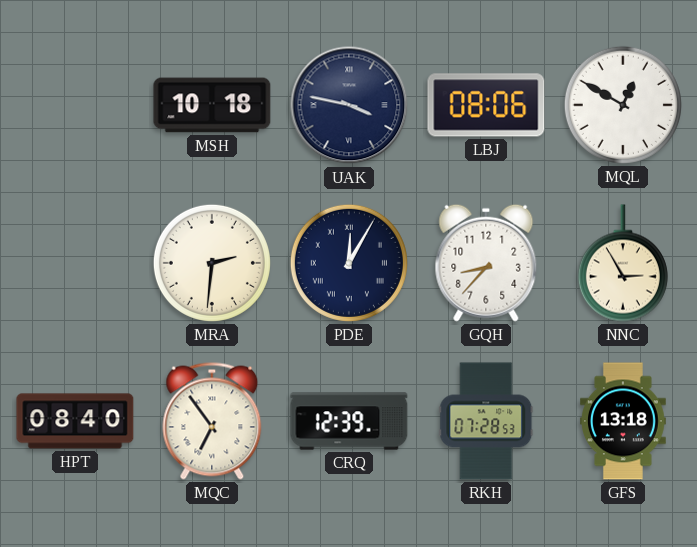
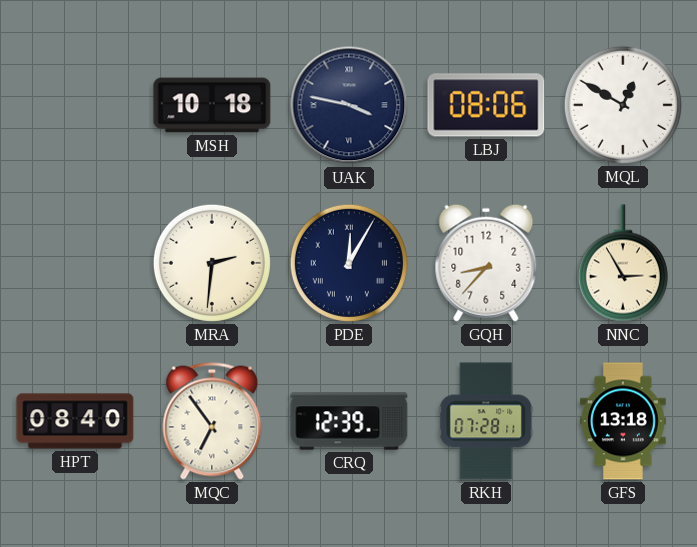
RKH: 07:28:53 -> 07:28:11 (486, 421)
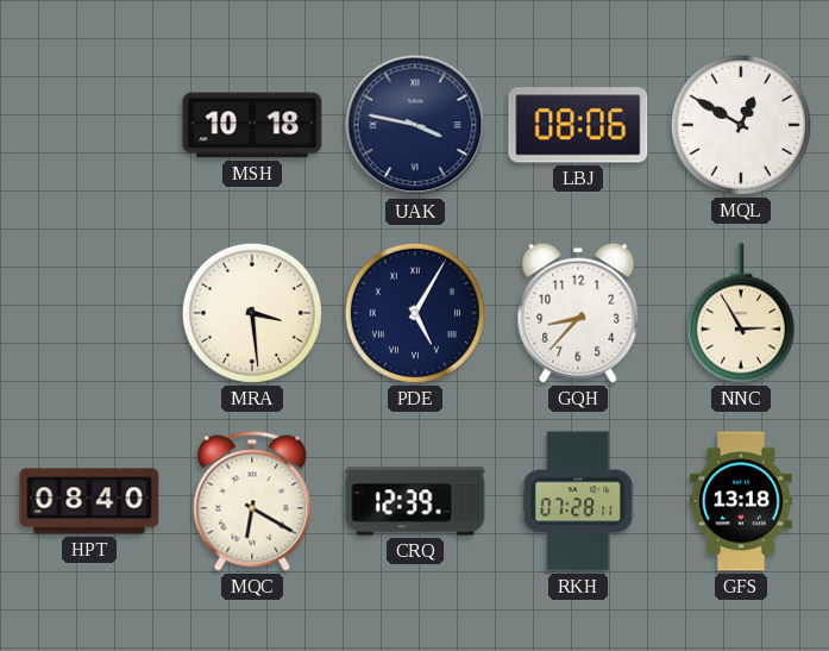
MRA: 2:31 -> 3:29 (252, 313)
PDE: 12:05 -> 5:05 (415, 313)
MQC: 6:54 -> 6:20 (252, 501)
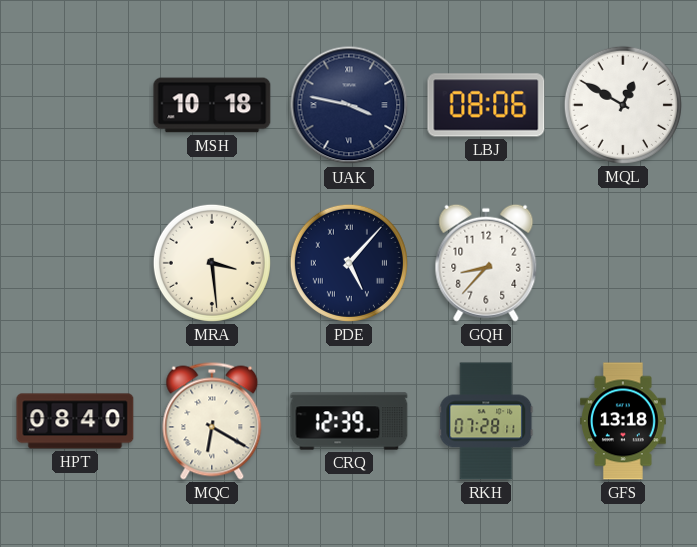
PDE: 5:05 -> 5:07 (349, 263)
NNC: 2:55 -> none (741, 313)
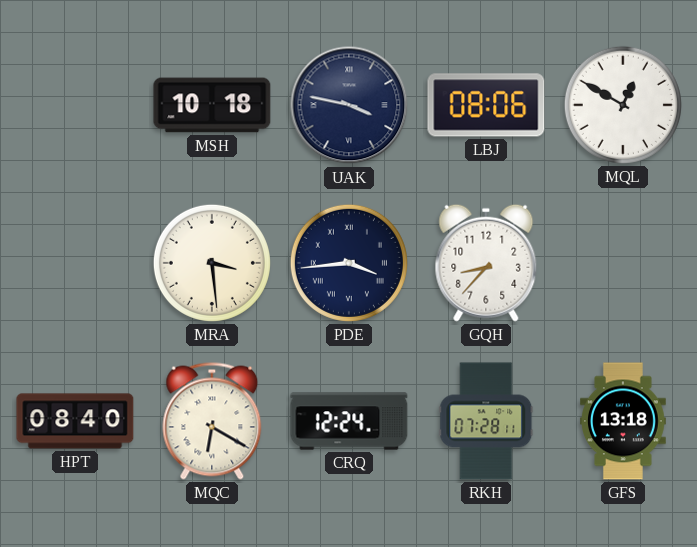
PDE: 5:07 -> 3:44 (349, 263)
CRQ: 12:39 -> 12:24 (349, 421)
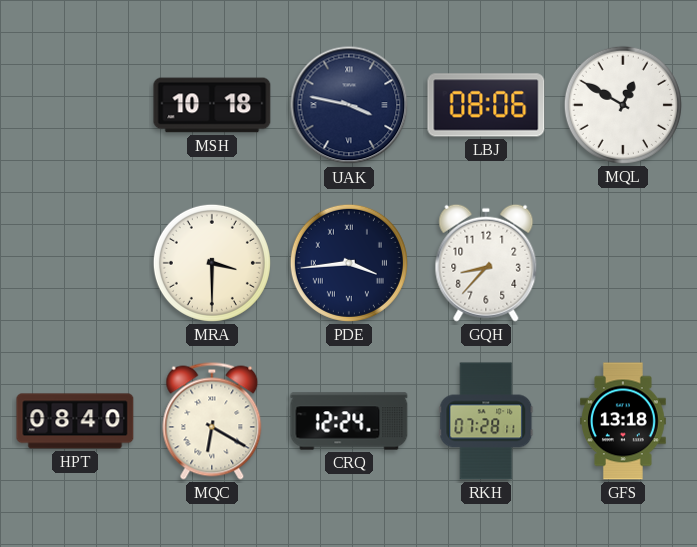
MRA: 3:29 -> 3:30 (212, 263)
